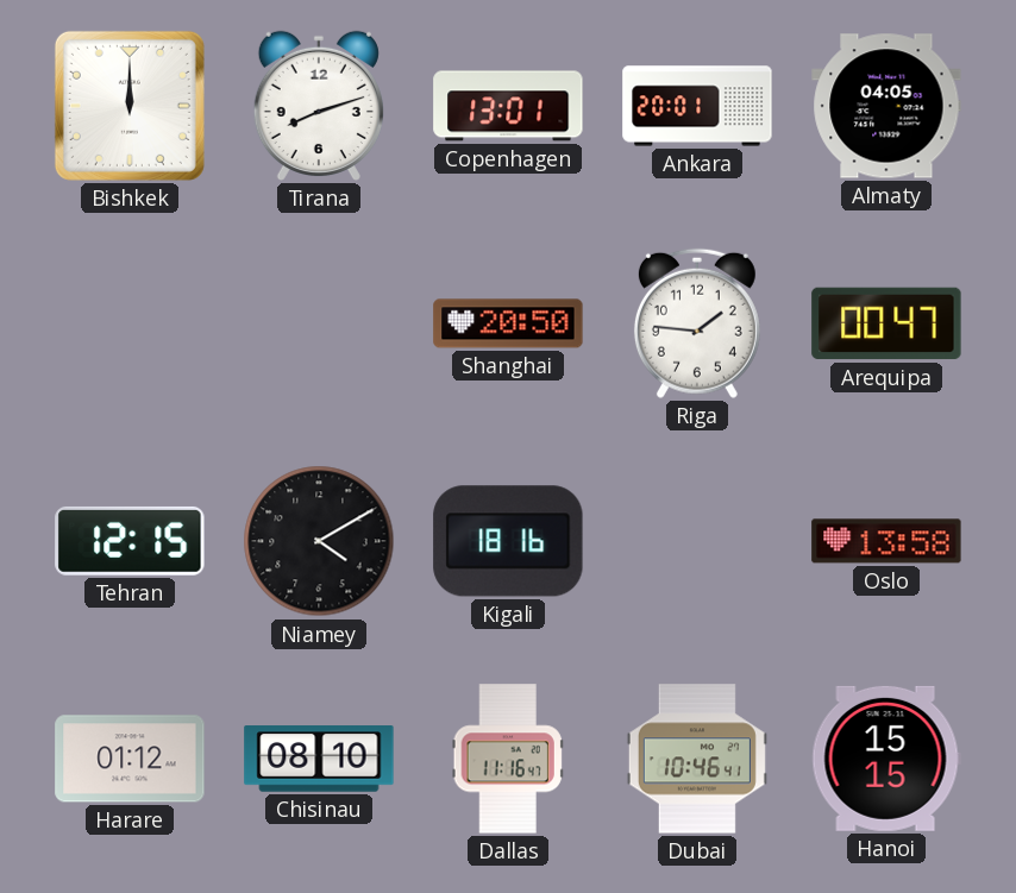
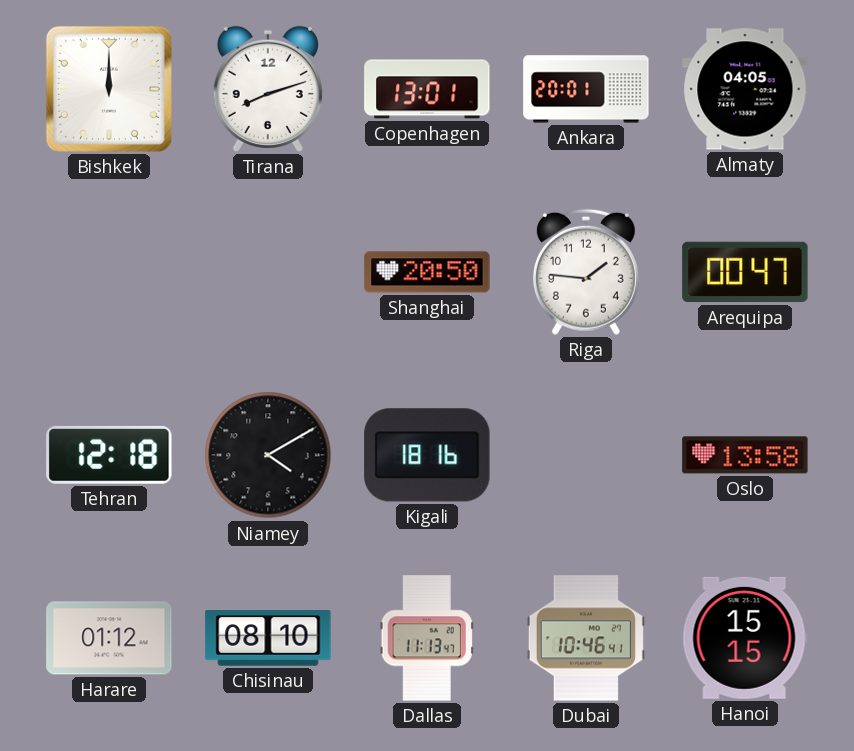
Tehran: 12:15 -> 12:18 (109, 455)
Dallas: 11:16 -> 11:13 (427, 638)
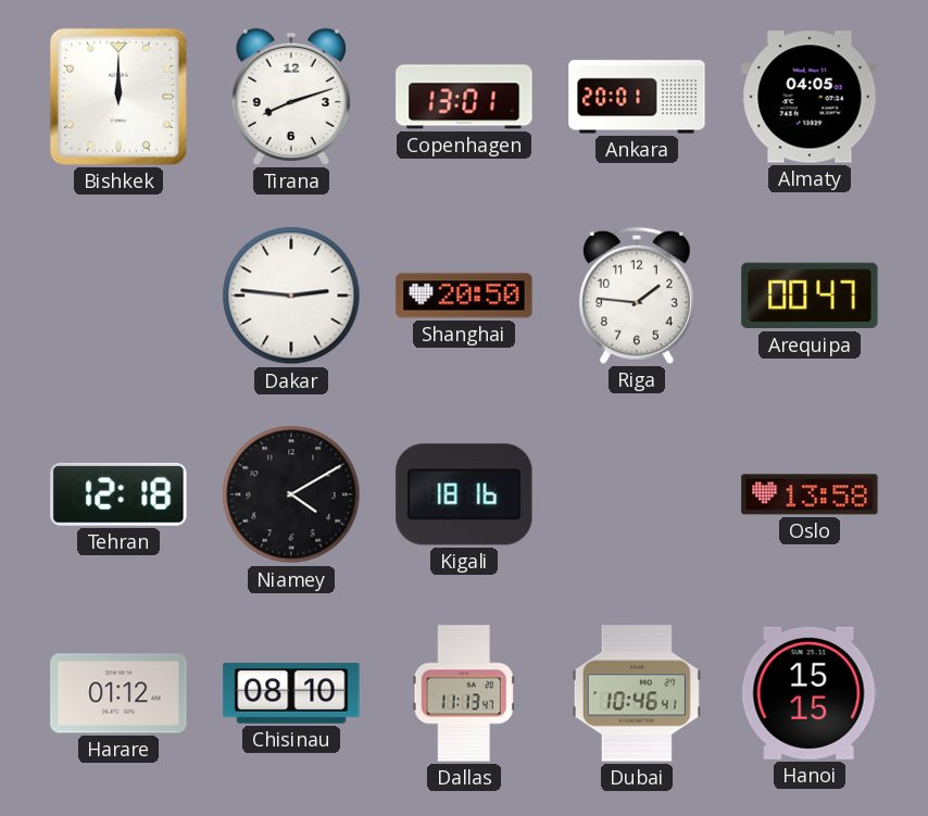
Dakar: none -> 2:46 (291, 296)
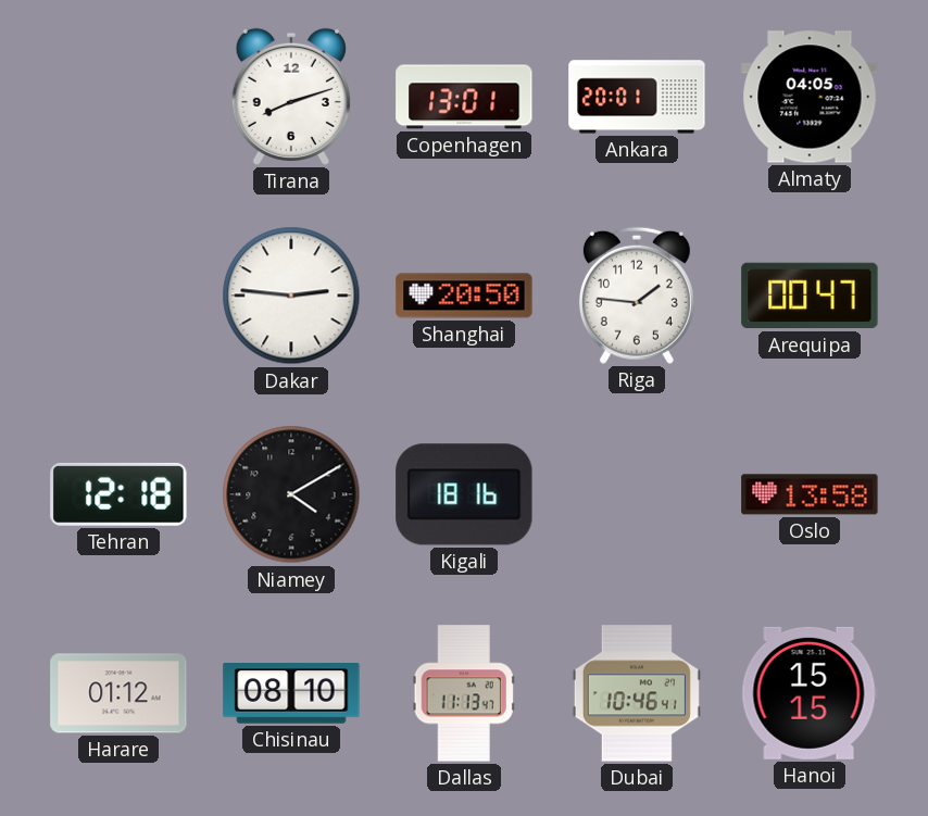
Bishkek: 12:00 -> none (118, 97)
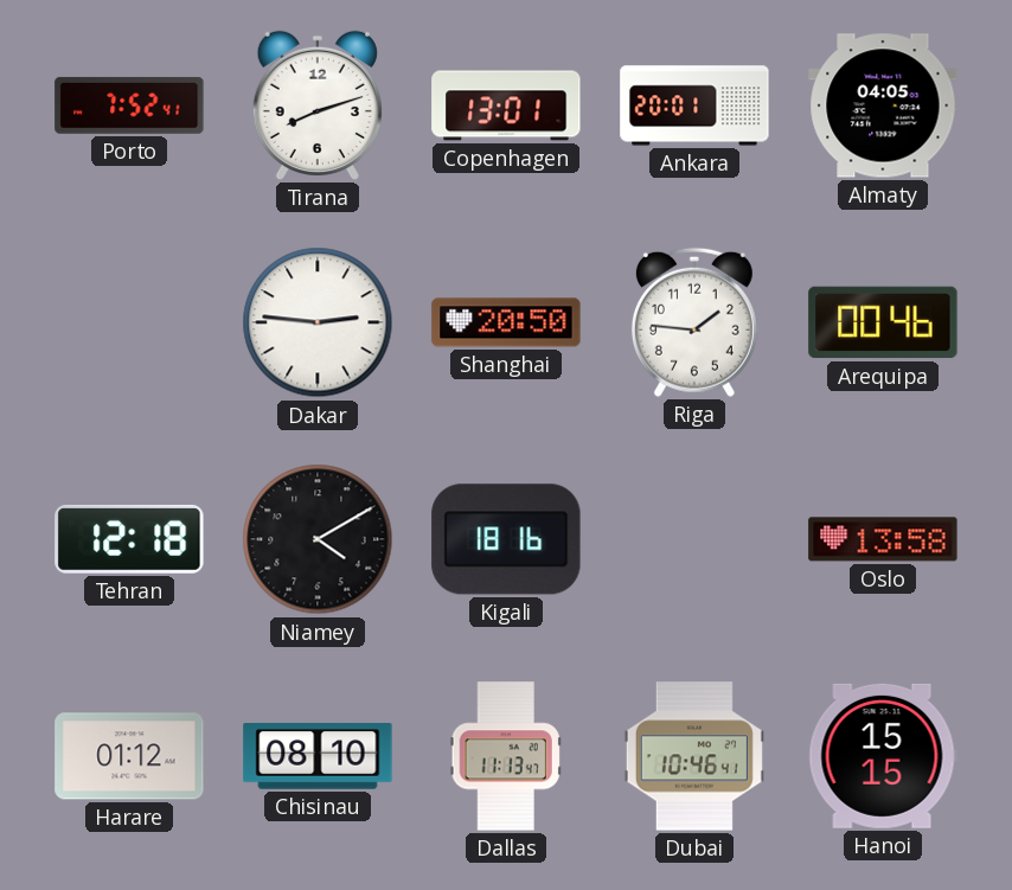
Porto: none -> 7:52 (129, 105)
Arequipa: 00:47 -> 00:46 (883, 322)
